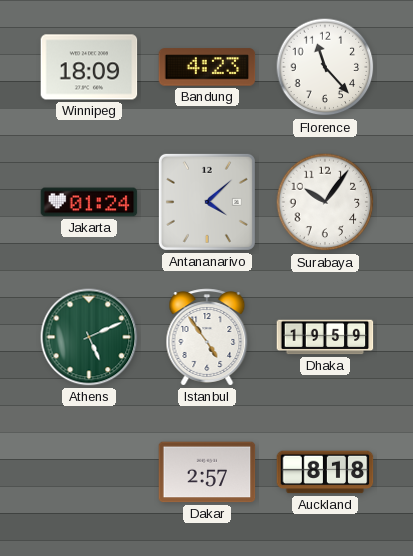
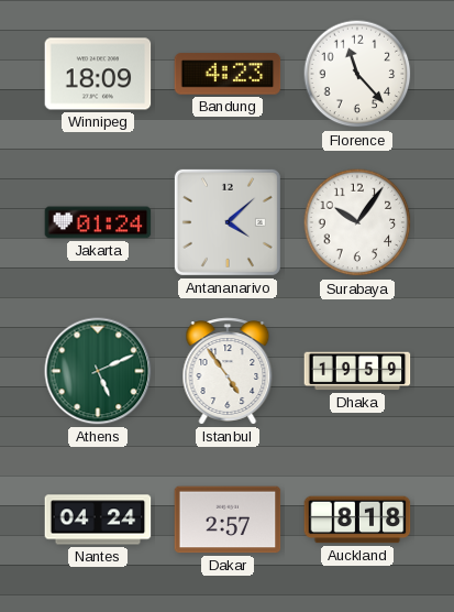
Nantes: none -> 04:24 (98, 520)
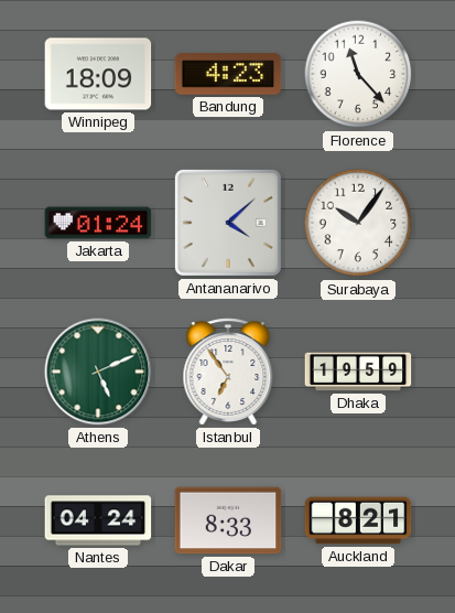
Istanbul: 4:54 -> 6:54 (228, 372)
Dakar: 2:57 -> 8:33 (228, 520)
Auckland: 8:18 -> 8:21 (358, 520)
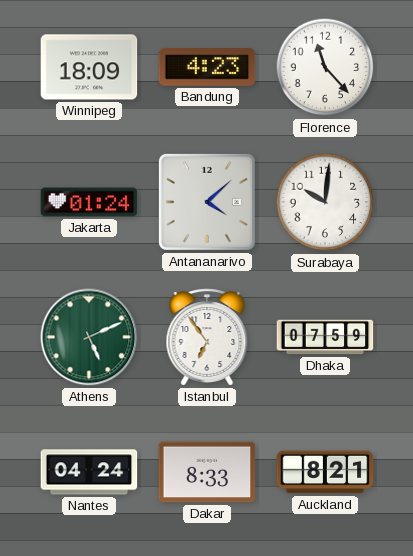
Surabaya: 10:06 -> 10:01 (325, 202)
Dhaka: 19:59 -> 07:59 (325, 337)
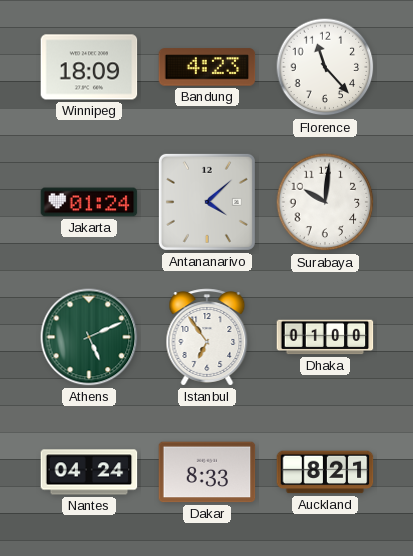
Dhaka: 07:59 -> 01:00 (325, 337)
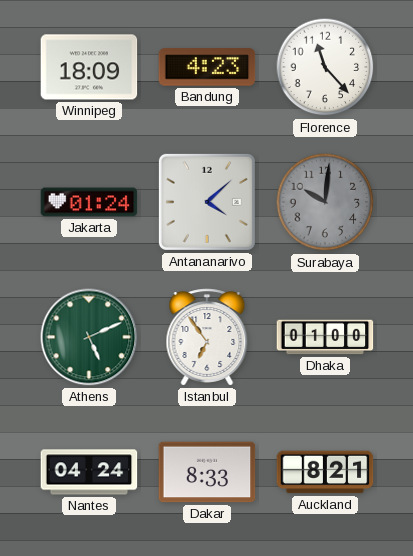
Surabaya dial: white -> grey (325, 202)
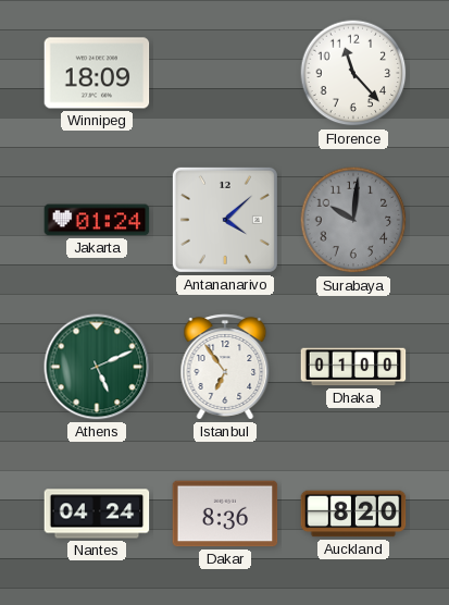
Bandung: 4:23 -> none (207, 67)
Dakar: 8:33 -> 8:36 (225, 514)
Auckland: 8:21 -> 8:20 (353, 514)
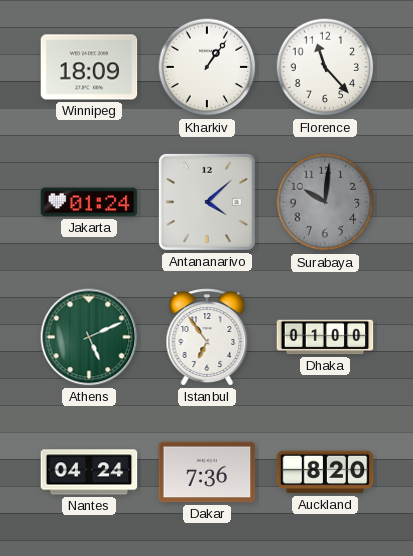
Kharkiv: none -> 1:06 (207, 67)
Dakar: 8:36 -> 7:36 (207, 472)
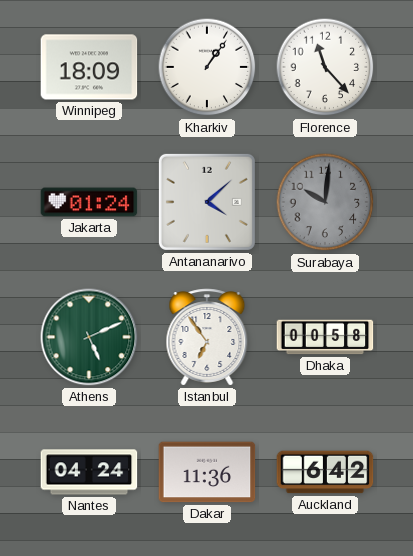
Dhaka: 01:00 -> 00:58 (325, 337)
Dakar: 7:36 -> 11:36 (207, 472)
Auckland: 8:20 -> 6:42 (325, 472)
